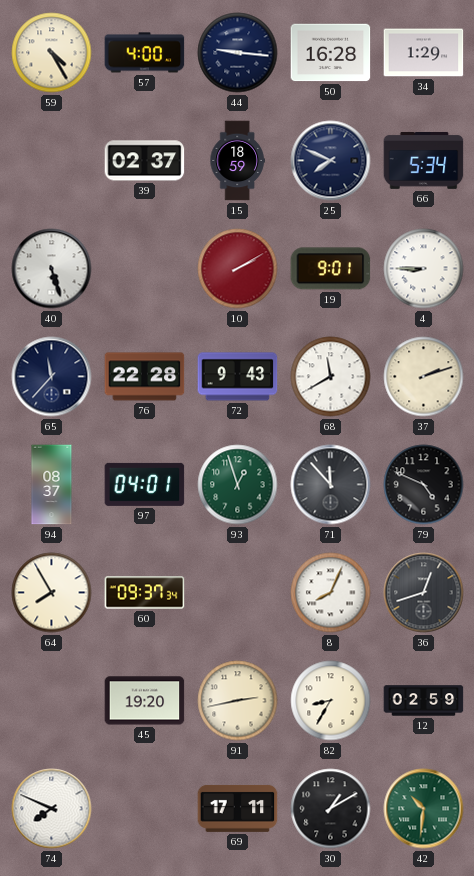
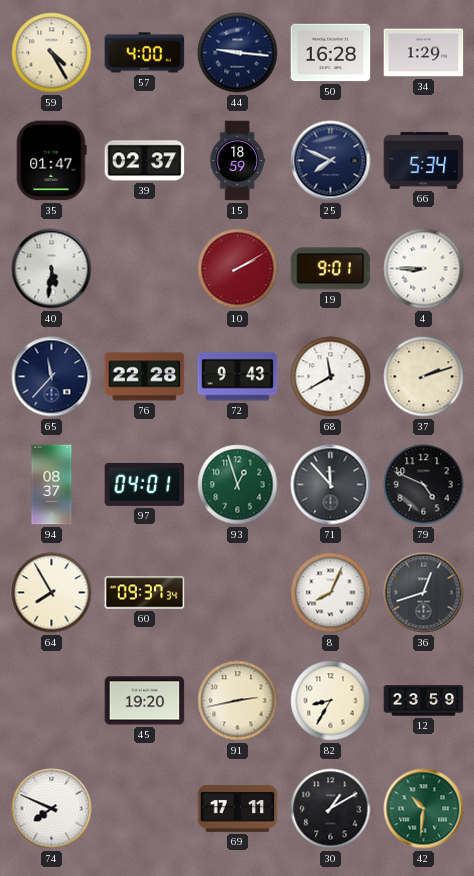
35: none -> 01:47 (52, 161)
40: 5:27 -> 5:31 (52, 269)
12: 02:59 -> 23:59 (424, 701)
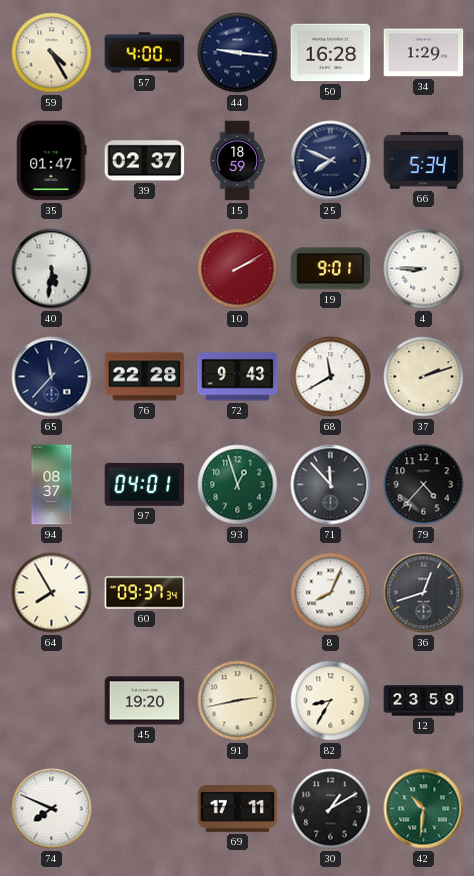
79: 4:49 -> 4:37 (424, 485)
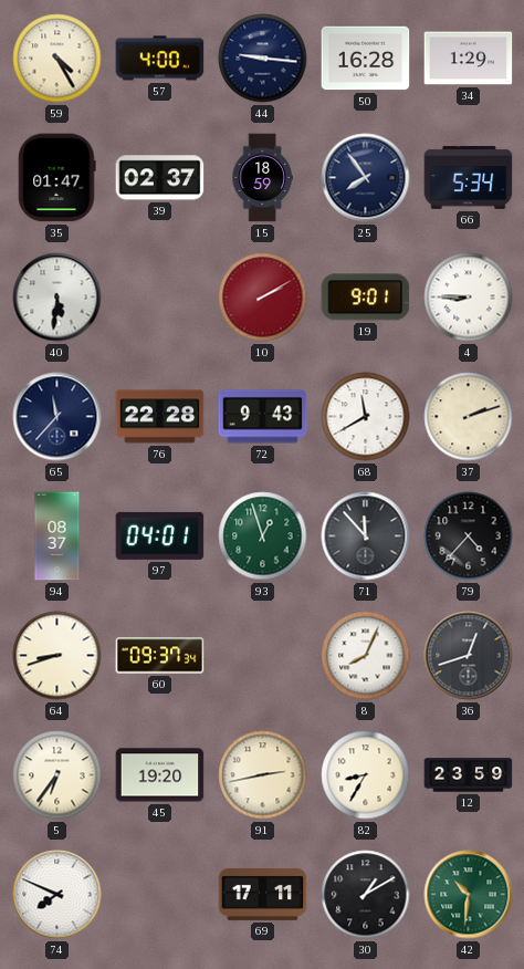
25: 7:49 -> 7:54 (366, 178)
64: 7:55 -> 8:42 (57, 656)
5: none -> 6:36 (57, 775)
